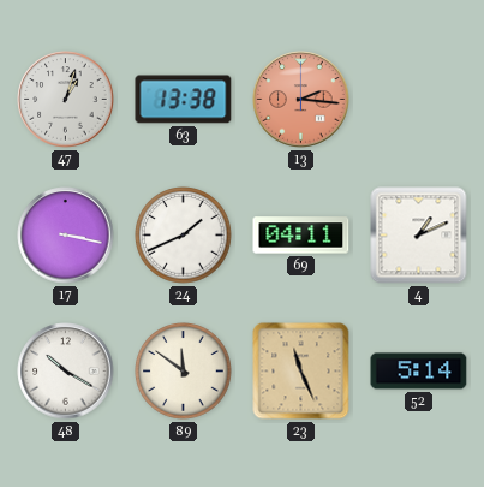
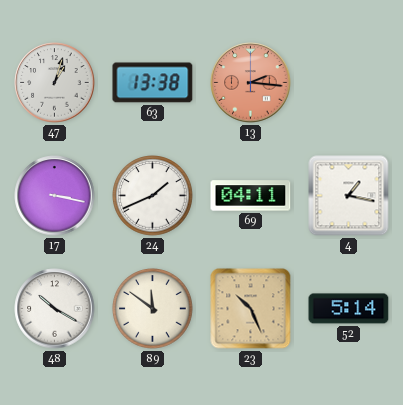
4: 1:11 -> 1:17 (349, 196)
23: 11:26 -> 10:26 (251, 309)
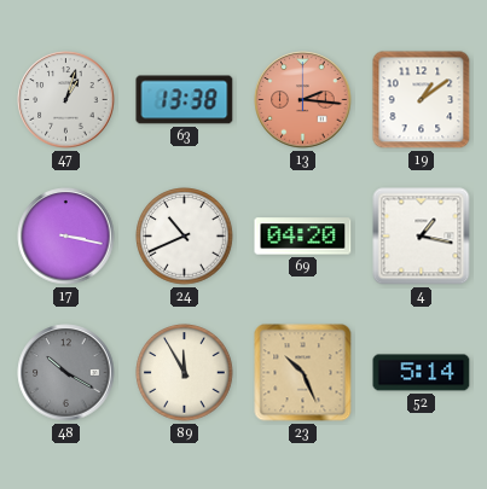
19: none -> 1:09 (422, 100)
24: 1:41 -> 10:41 (185, 237)
69: 04:11 -> 04:20 (303, 237)
48 dial: white -> grey (66, 373)
89: 11:51 -> 11:55 (185, 373)
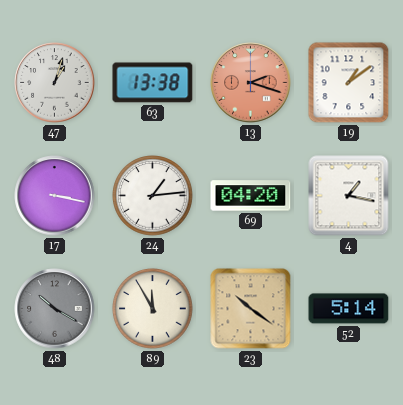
13: 2:16 -> 2:18 (251, 83)
24: 10:41 -> 1:14 (153, 196)
23: 10:26 -> 10:21 (251, 309)
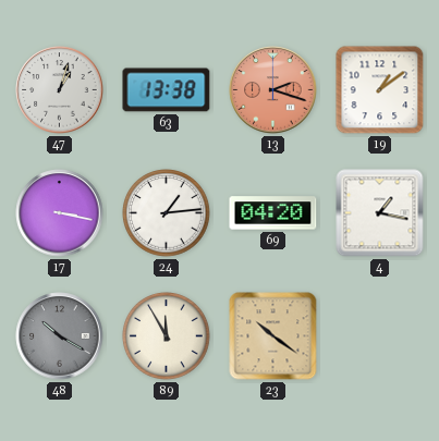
52: 5:14 -> none (349, 309)
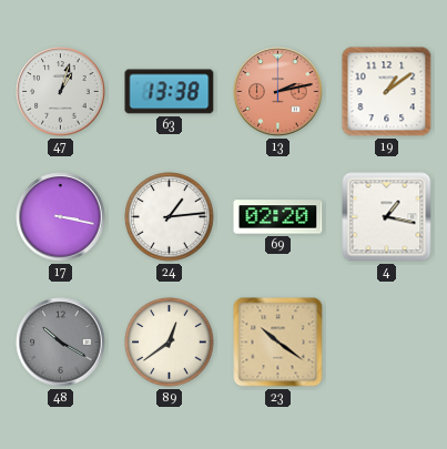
13: 2:18 -> 2:13 (278, 92)
69: 04:20 -> 02:20 (278, 217)
89: 11:55 -> 12:39 (170, 343)
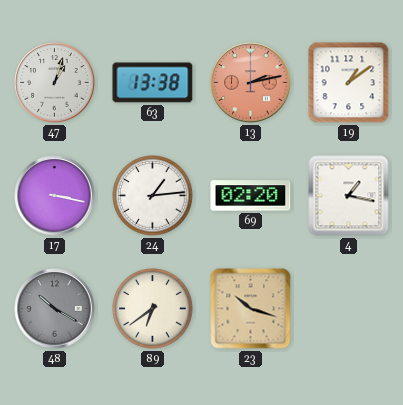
89: 12:39 -> 6:39 (153, 309)
23: 10:21 -> 10:18 (251, 309)
